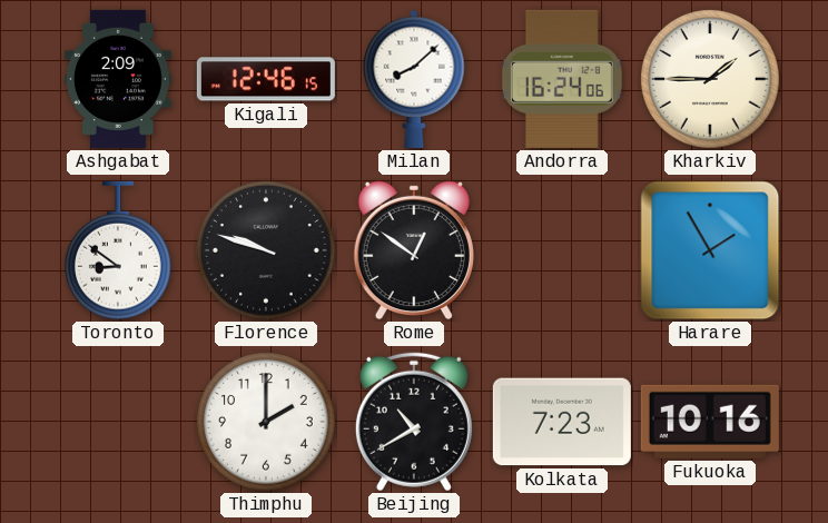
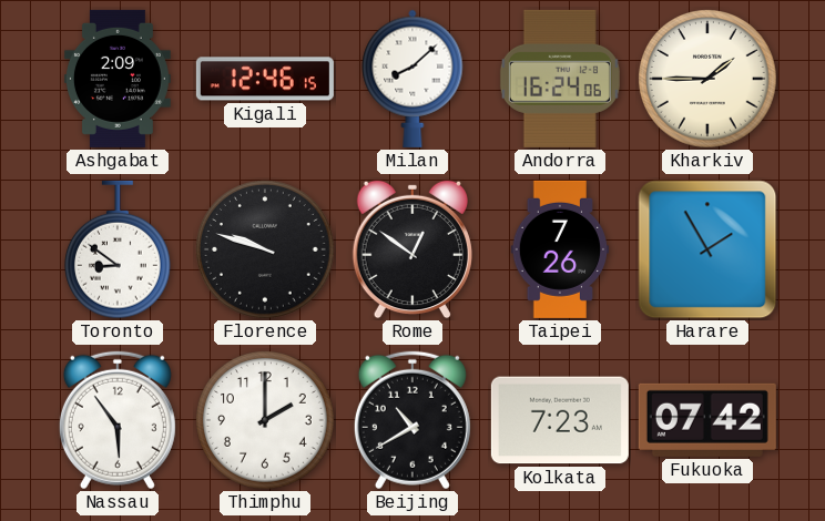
Taipei: none -> 7:26 (560, 249)
Nassau: none -> 5:54 (118, 420)
Fukuoka: 10:16 -> 07:42 (707, 420)
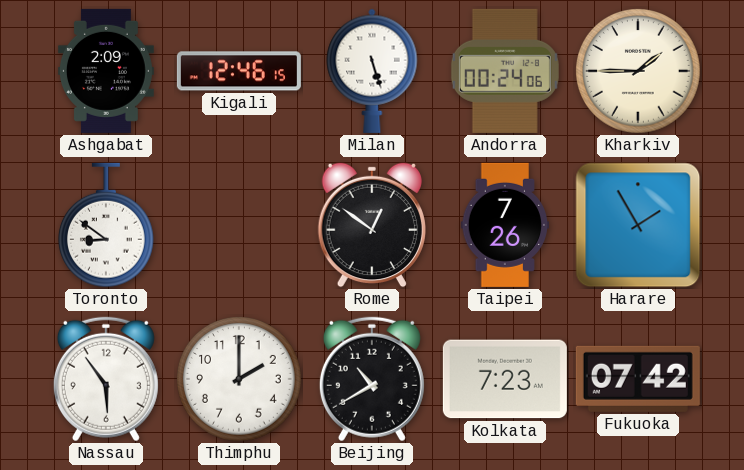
Milan: 8:08 -> 5:27 (372, 71)
Andorra: 16:24 -> 00:24 (505, 71)
Florence: 9:48 -> none (266, 251)
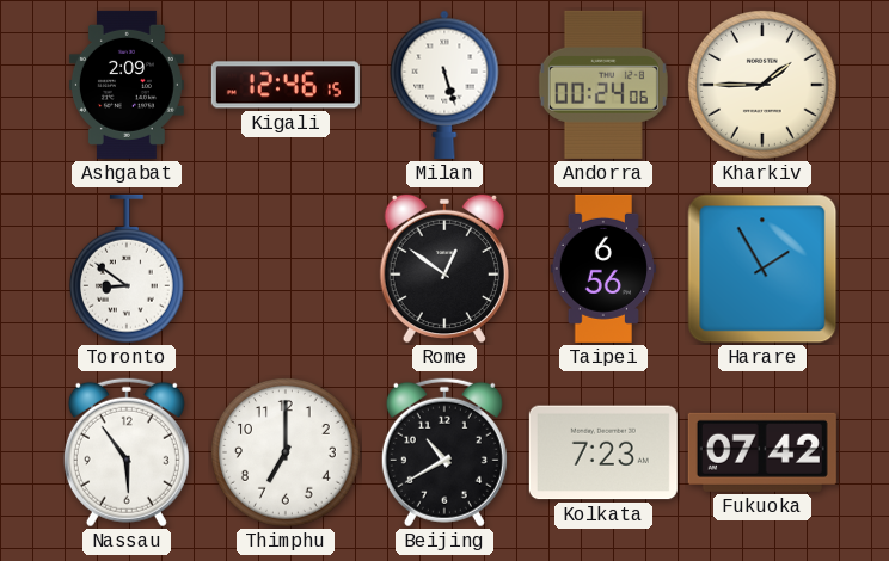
Taipei: 7:26 -> 6:56 (603, 269)
Thimphu: 2:00 -> 7:00 (287, 454)
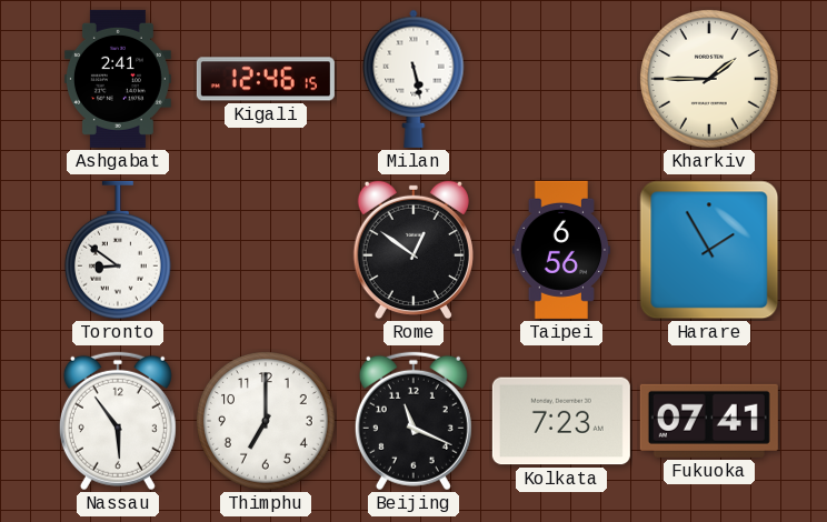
Ashgabat: 2:09 -> 2:41 (118, 79)
Milan: 5:27 -> 5:28 (413, 79)
Andorra: 00:24 -> none (603, 85)
Beijing: 10:40 -> 11:19 (413, 421)
Fukuoka: 07:42 -> 07:41 (709, 421)
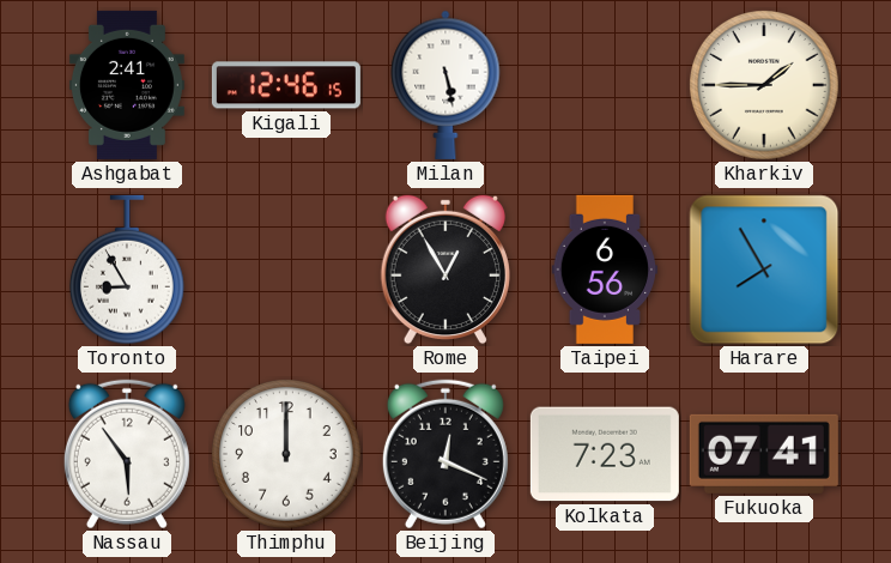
Toronto: 8:51 -> 8:55 (127, 270)
Rome: 12:51 -> 12:55 (445, 270)
Harare: 1:55 -> 7:55 (764, 270)
Thimphu: 7:00 -> 12:00 (287, 455)
Beijing: 11:19 -> 12:19 (445, 454)
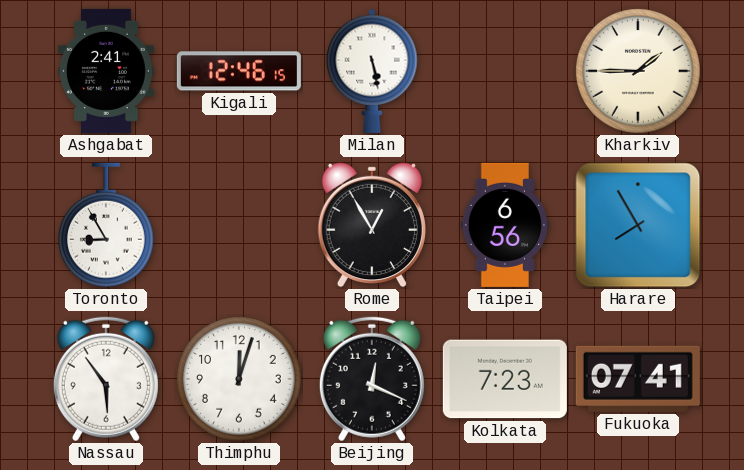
Thimphu: 12:00 -> 12:03 (240, 380)
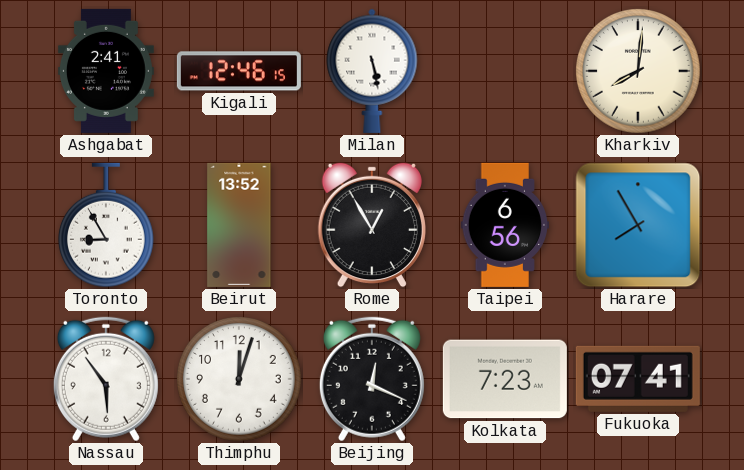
Kharkiv: 1:45 -> 8:01 (639, 72)
Beirut: none -> 13:52 (239, 225)
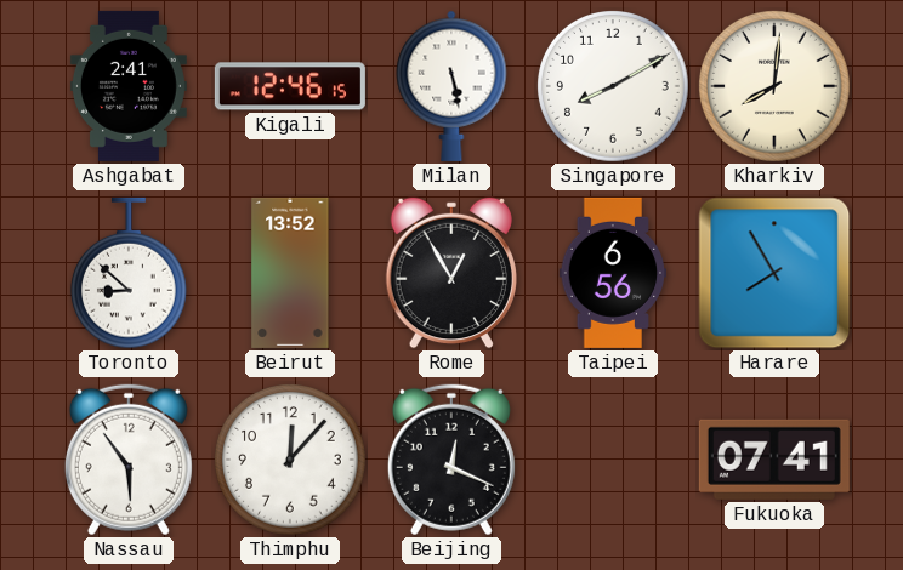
Singapore: none -> 8:10 (614, 87)
Toronto: 8:55 -> 8:52 (129, 273)
Thimphu: 12:03 -> 12:07 (291, 461)
Kolkata: 7:23 -> none (505, 379)
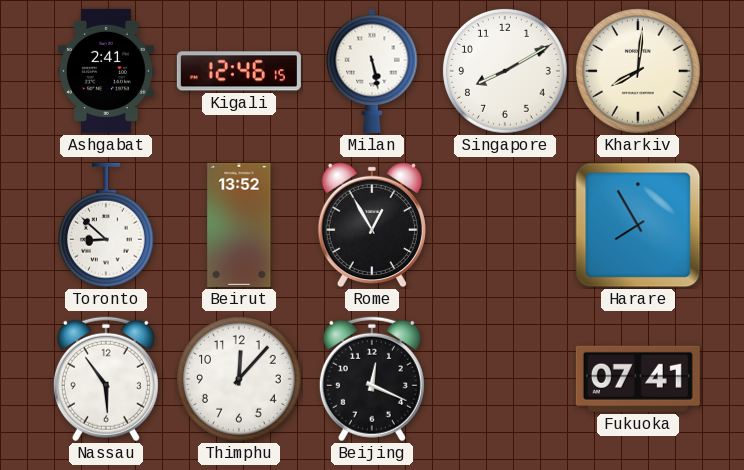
Taipei: 6:56 -> none (613, 273)
